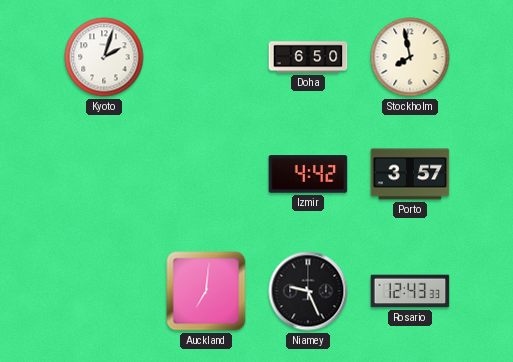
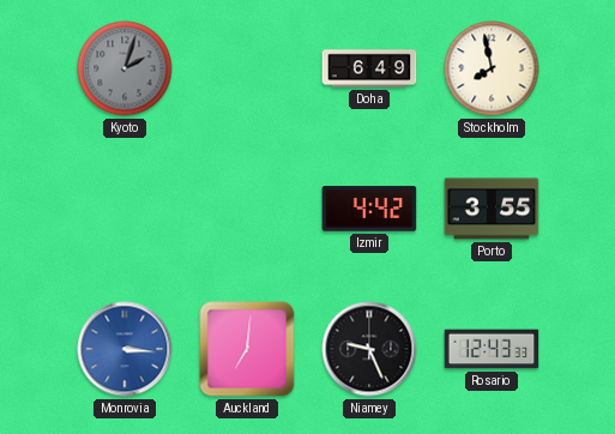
Kyoto dial: white -> grey (125, 68)
Doha: 6:50 -> 6:49 (369, 68)
Porto: 3:57 -> 3:55 (492, 209)
Monrovia: none -> 3:16 (125, 349)
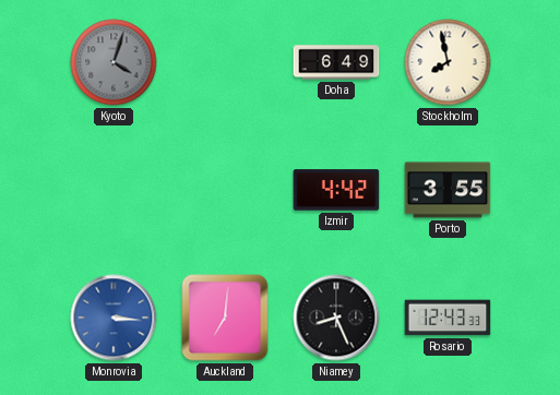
Kyoto: 2:03 -> 4:03 (114, 62)
Niamey: 9:26 -> 8:26 (336, 318)
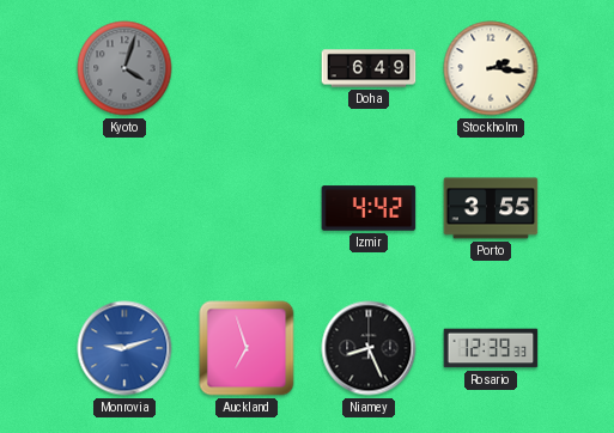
Stockholm: 7:58 -> 2:16 (491, 68)
Monrovia: 3:16 -> 9:12 (124, 348)
Auckland: 7:01 -> 6:57 (247, 348)
Rosario: 12:43 -> 12:39 (491, 348)
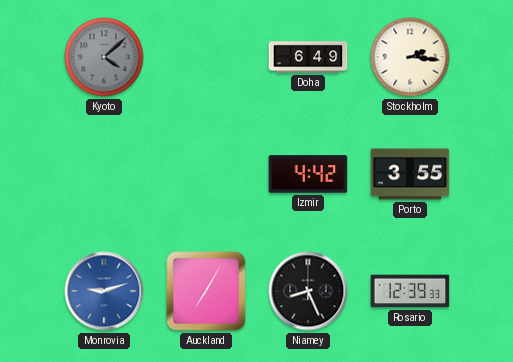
Kyoto: 4:03 -> 4:08 (104, 57)
Auckland: 6:57 -> 7:05 (206, 291)
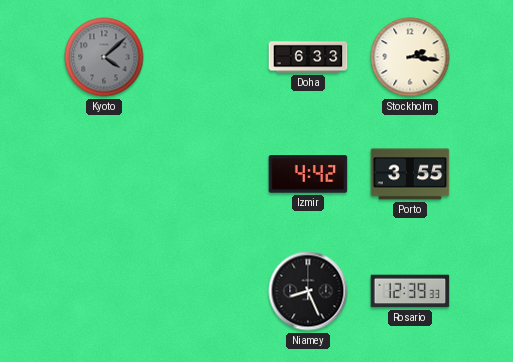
Doha: 6:49 -> 6:33 (308, 57)
Monrovia: 9:12 -> none (104, 291)
Auckland: 7:05 -> none (206, 291)
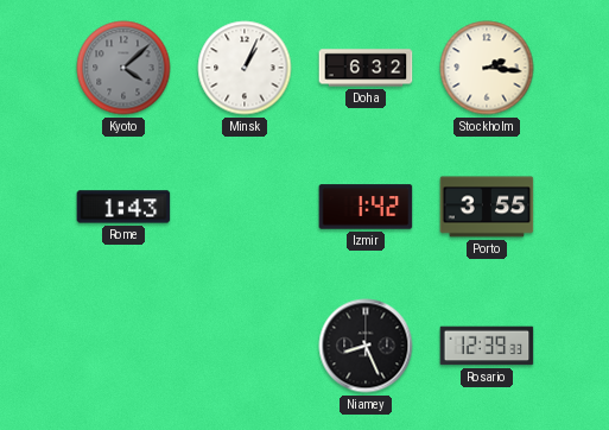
Minsk: none -> 1:04 (245, 68)
Doha: 6:33 -> 6:32 (366, 68)
Rome: none -> 1:43 (123, 207)
Izmir: 4:42 -> 1:42 (366, 207)
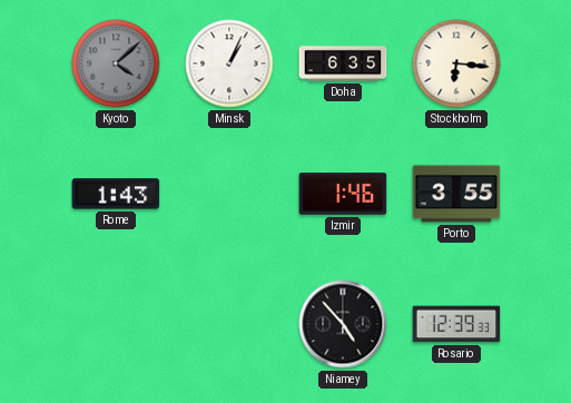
Doha: 6:32 -> 6:35 (343, 63)
Stockholm: 2:16 -> 6:16 (456, 63)
Izmir: 1:42 -> 1:46 (343, 194)
Niamey: 8:26 -> 4:53 (343, 324)
